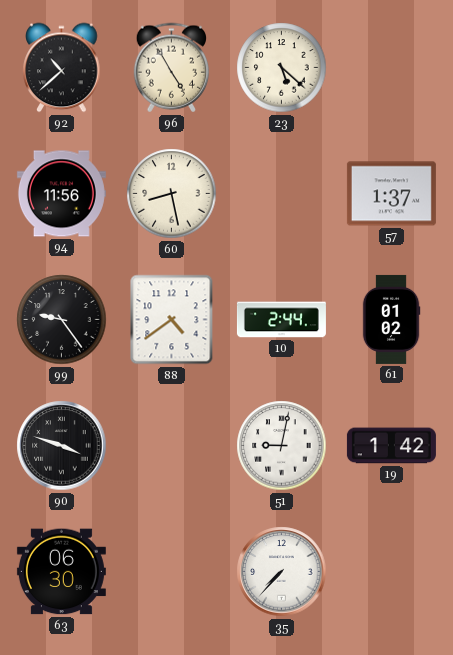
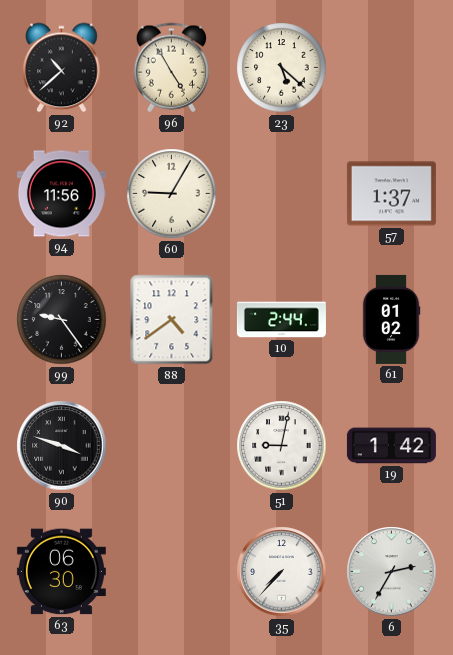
60: 8:28 -> 9:05 (172, 194)
6: none -> 2:35 (392, 572)
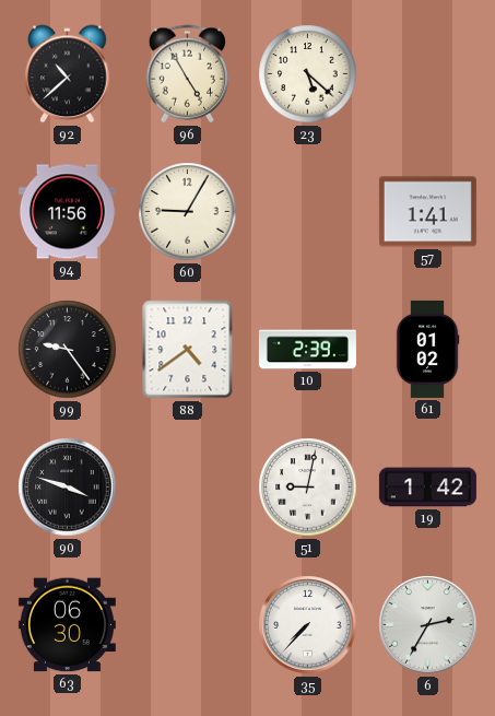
57: 1:37 -> 1:41 (427, 212)
10: 2:44 -> 2:39 (307, 350)
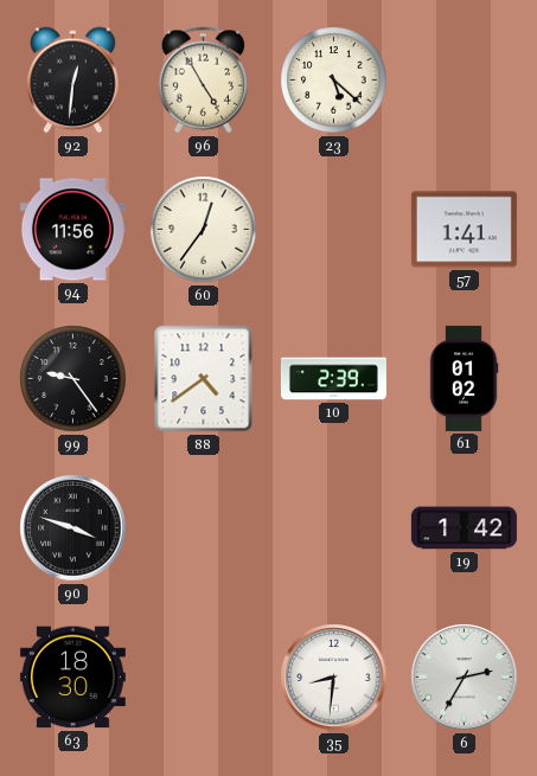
92: 10:38 -> 12:31 (73, 81)
60: 9:05 -> 12:36 (204, 230)
51: 9:02 -> none (308, 488)
63: 06:30 -> 18:30 (72, 678)
35: 7:37 -> 8:31 (334, 678)
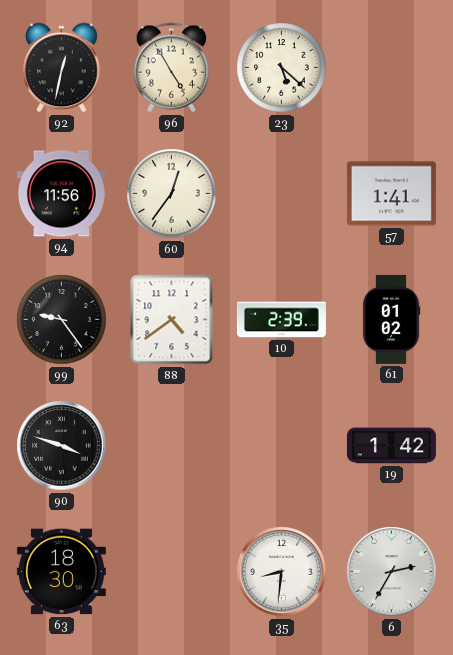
92: 12:31 -> 12:32 (62, 68)
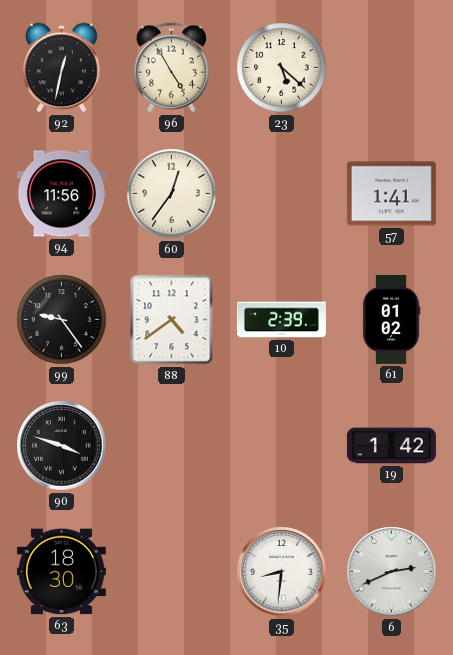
6: 2:35 -> 2:41 (392, 572)
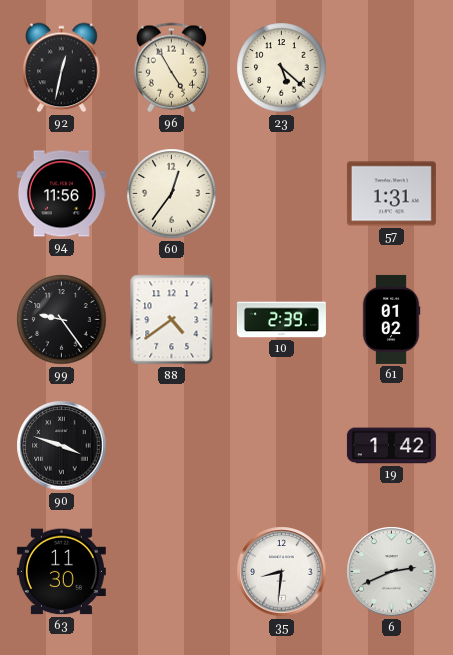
57: 1:41 -> 1:31 (391, 194)
63: 18:30 -> 11:30 (61, 572)
